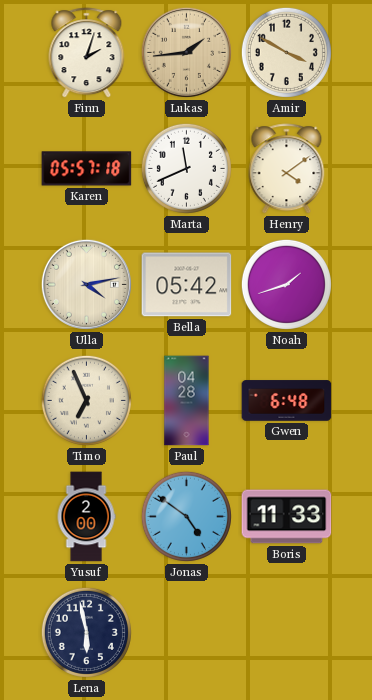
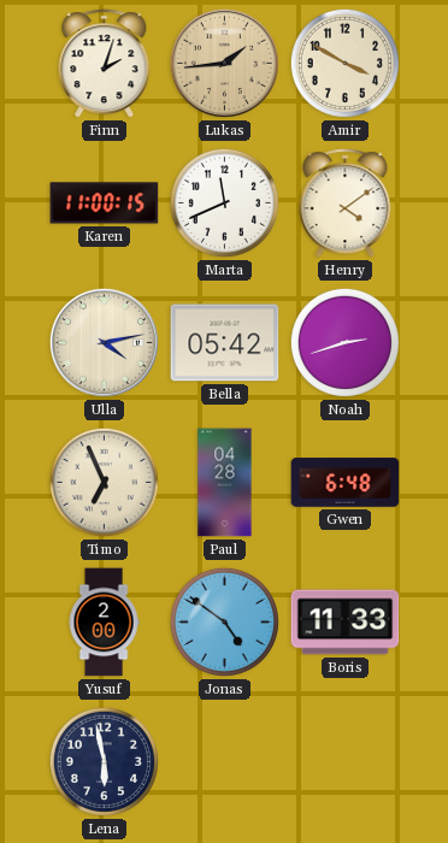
Karen: 05:57 -> 11:00 (105, 204)
Noah: 1:42 -> 2:42 (344, 342)
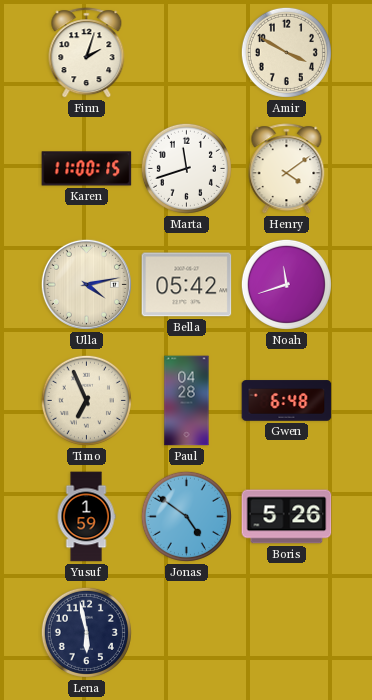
Lukas: 1:44 -> none (224, 63)
Marta: 11:41 -> 11:42 (186, 168)
Noah: 2:42 -> 11:42 (286, 284)
Yusuf: 2:00 -> 1:59 (86, 517)
Boris: 11:33 -> 5:26 (287, 517)
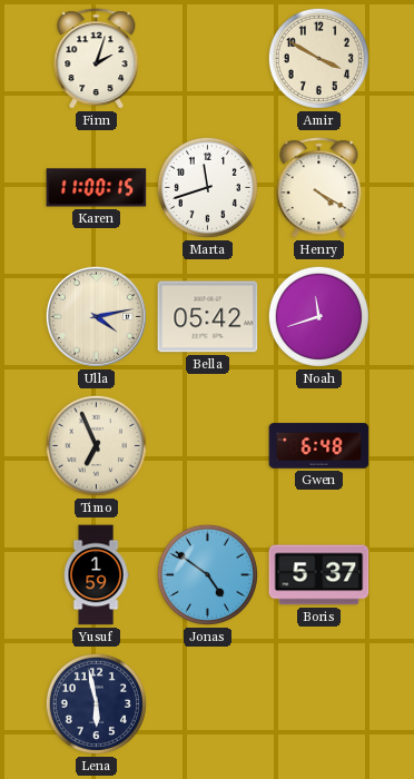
Henry: 4:09 -> 4:20 (319, 188)
Paul: 04:28 -> none (187, 401)
Boris: 5:26 -> 5:37 (319, 575)
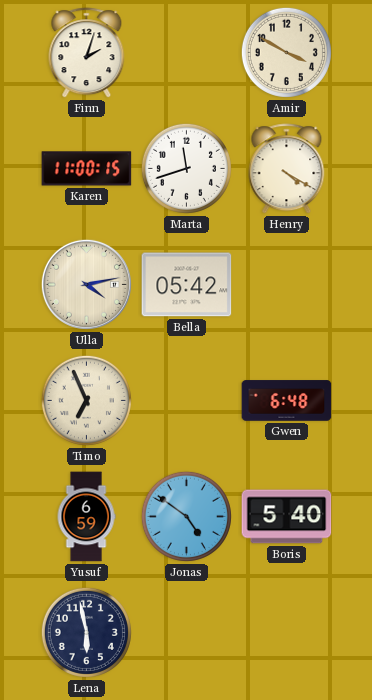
Noah: 11:42 -> none (318, 316)
Yusuf: 1:59 -> 6:59 (86, 517)
Boris: 5:37 -> 5:40 (287, 517)
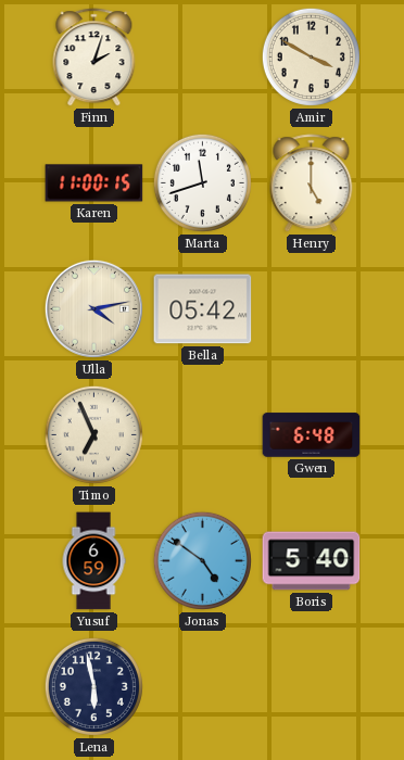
Henry: 4:20 -> 5:00 (312, 183)
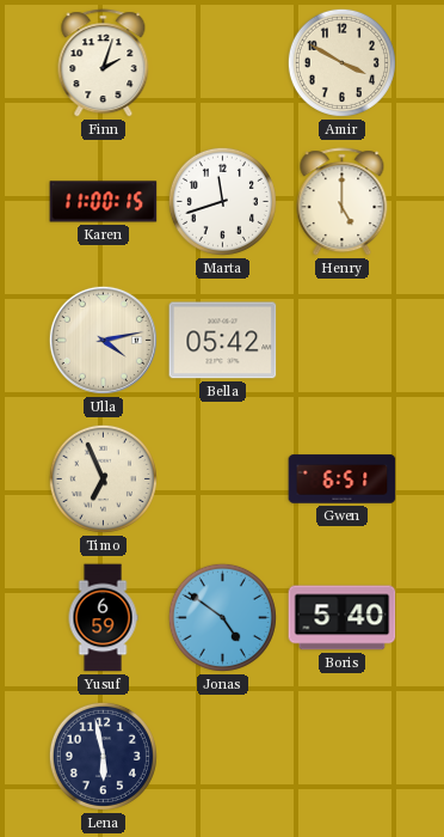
Gwen: 6:48 -> 6:51 (343, 479)
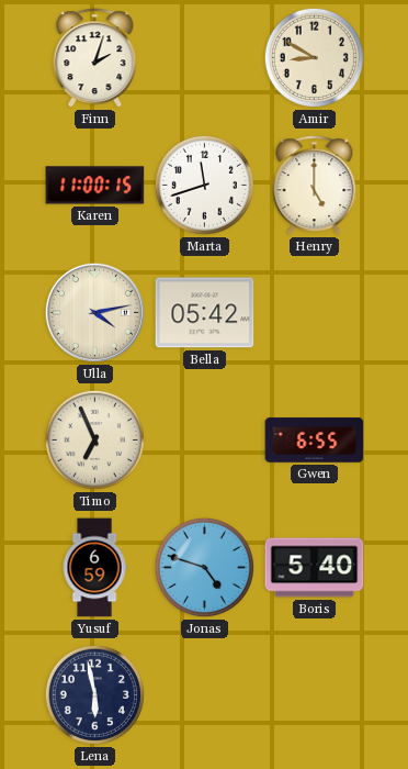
Amir: 3:50 -> 8:50 (314, 57)
Gwen: 6:51 -> 6:55 (315, 441)
Jonas: 4:51 -> 4:48 (204, 567)
